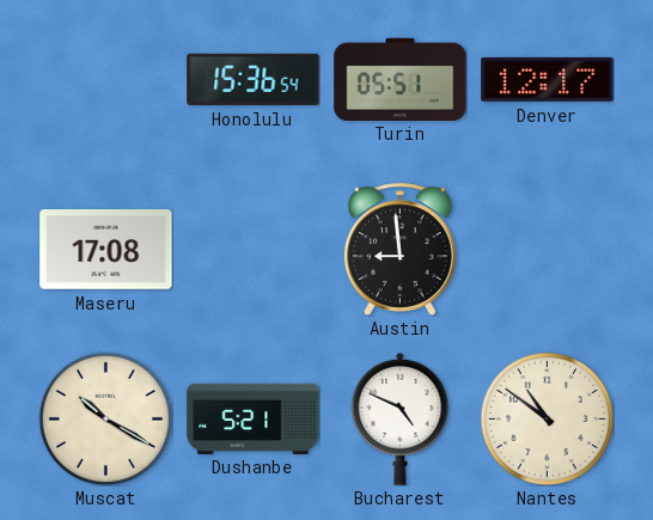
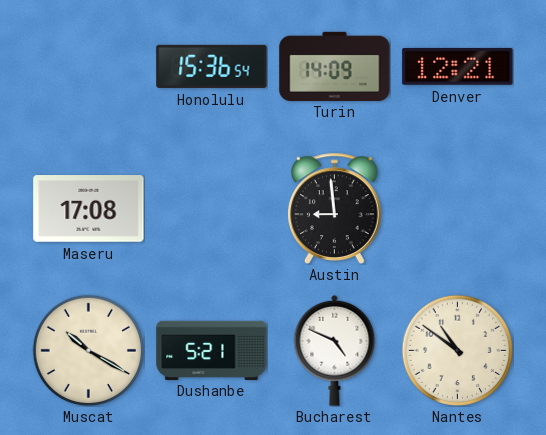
Turin: 05:51 -> 14:09 (335, 66)
Denver: 12:17 -> 12:21 (458, 66)
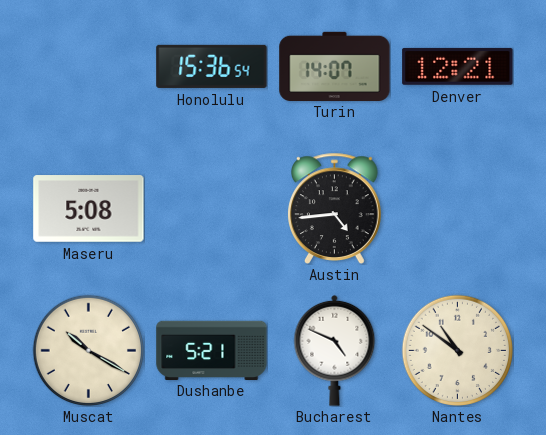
Turin: 14:09 -> 14:07 (335, 66)
Maseru: 17:08 -> 5:08 (89, 209)
Austin: 8:59 -> 4:44 (335, 208)
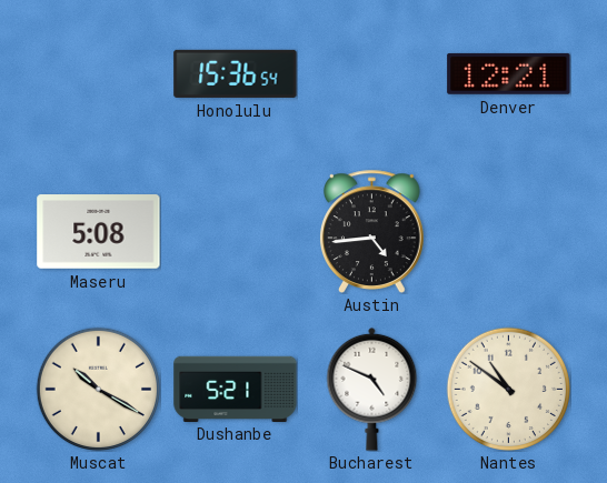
Turin: 14:07 -> none (335, 66)
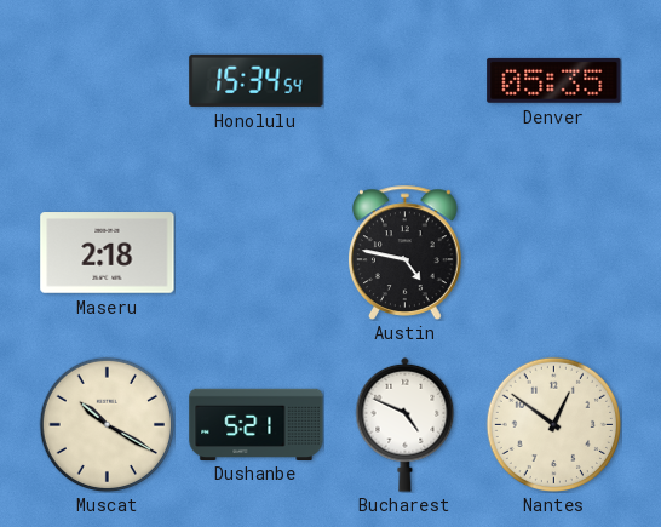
Honolulu: 15:36 -> 15:34 (257, 80)
Denver: 12:21 -> 05:35 (554, 80)
Maseru: 5:08 -> 2:18 (108, 253)
Austin: 4:44 -> 4:47 (406, 252)
Nantes: 10:51 -> 12:51 (553, 424)
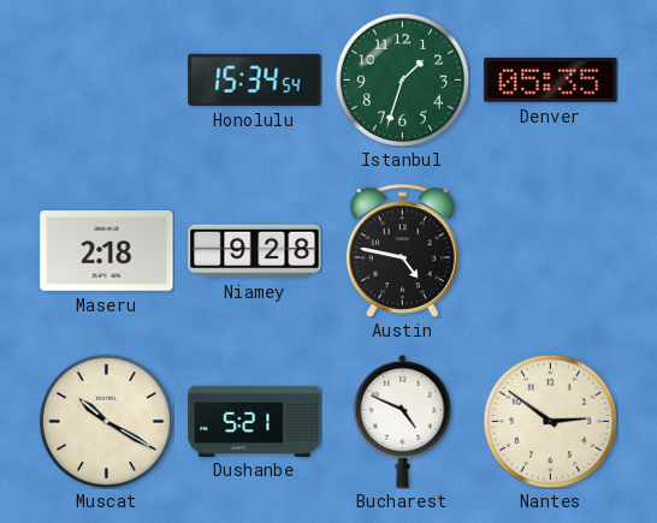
Istanbul: none -> 1:33 (402, 79)
Niamey: none -> 9:28 (255, 251)
Nantes: 12:51 -> 2:51 (550, 421)
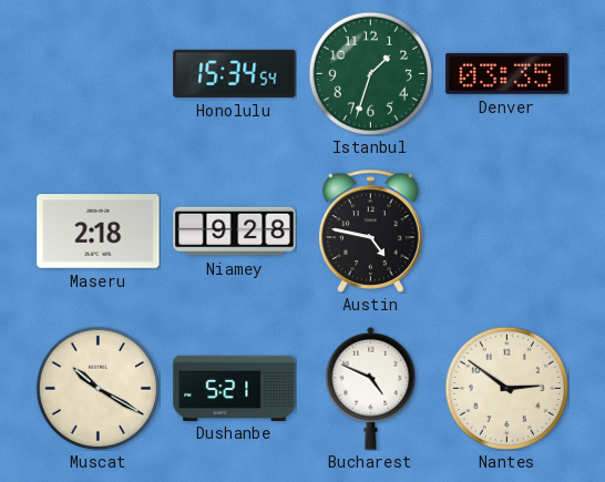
Denver: 05:35 -> 03:35 (507, 73)
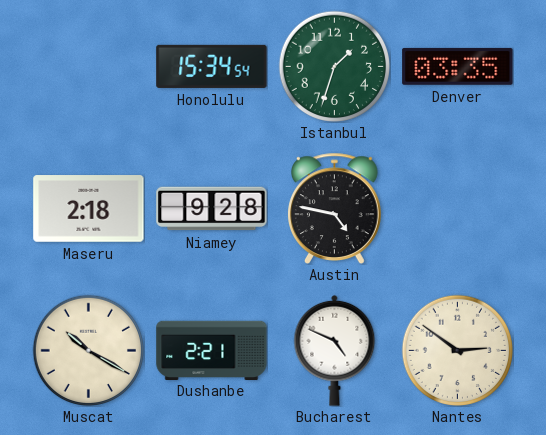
Dushanbe: 5:21 -> 2:21 (212, 350)
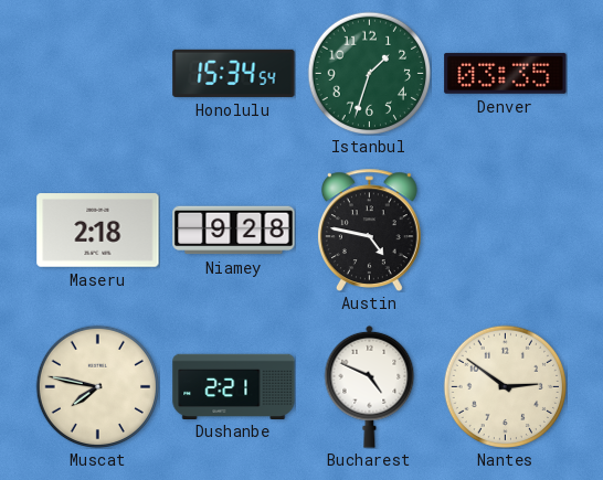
Muscat: 10:20 -> 7:47 (97, 386)
